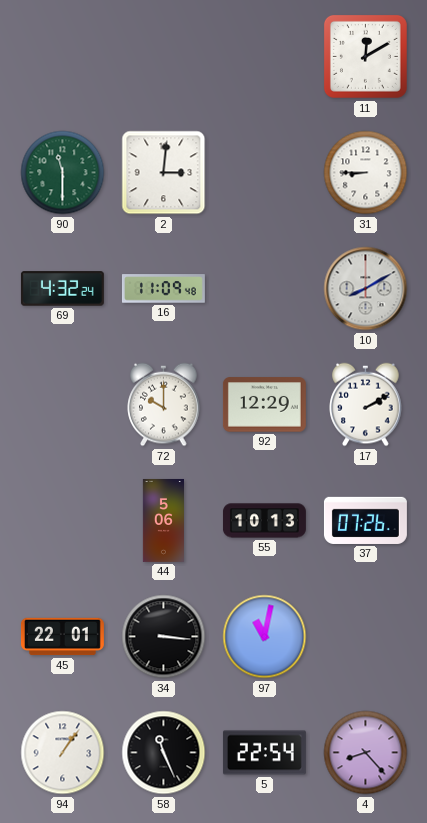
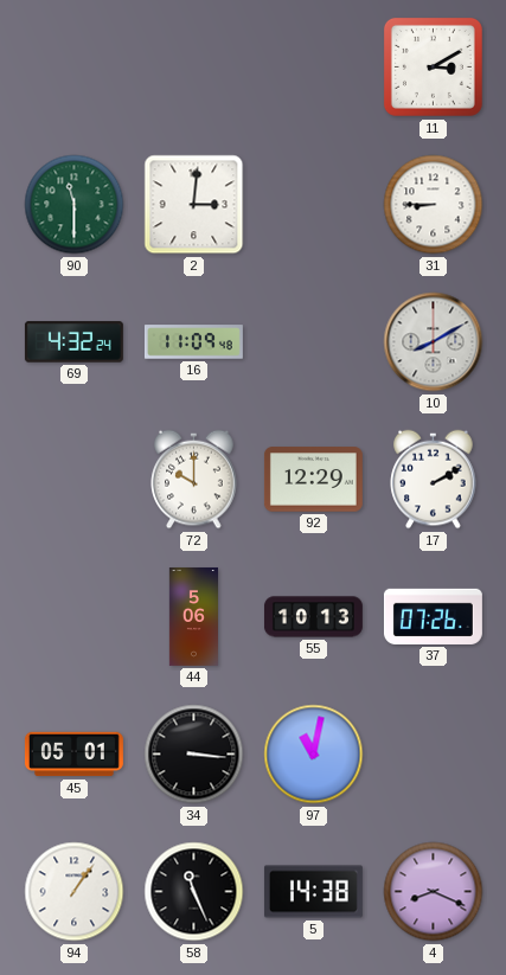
11: 12:10 -> 3:10 (433, 66)
45: 22:01 -> 05:01 (73, 755)
5: 22:54 -> 14:38 (313, 892)
4: 8:23 -> 8:19 (434, 892)
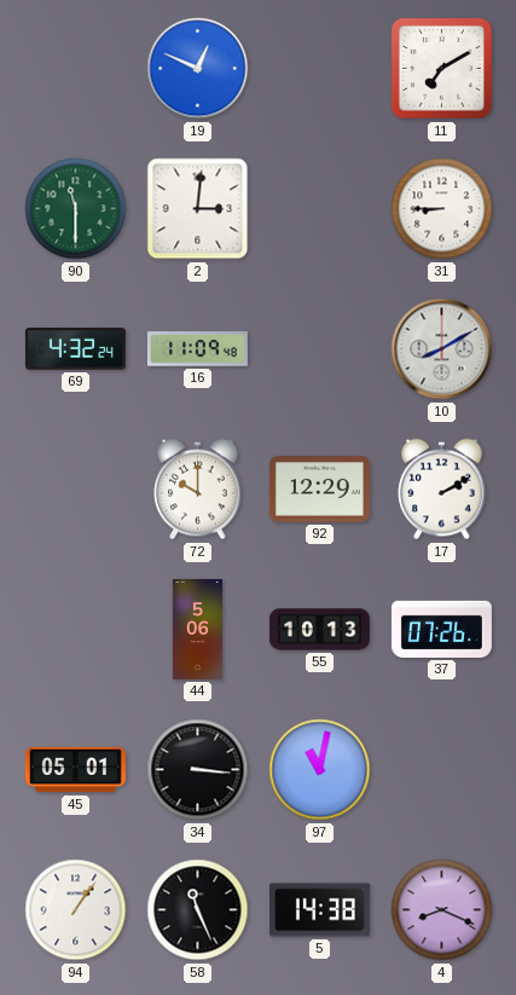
19: none -> 12:49 (198, 69)
11: 3:10 -> 7:10 (441, 68)
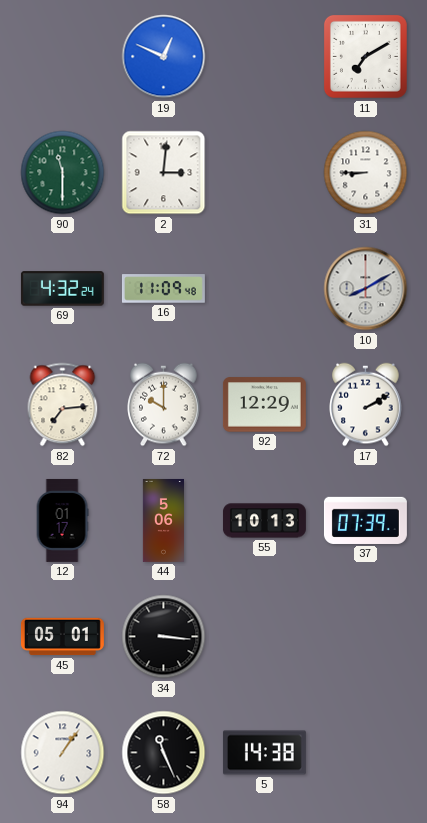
82: none -> 7:14 (63, 405)
12: none -> 01:17 (62, 520)
37: 07:26 -> 07:39 (365, 520)
97: 11:02 -> none (320, 770)
4: 8:19 -> none (442, 910)
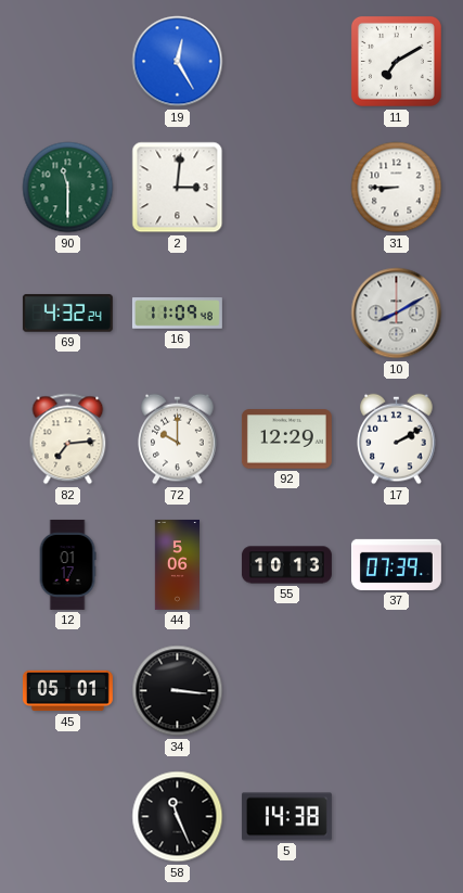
19: 12:49 -> 12:25 (178, 62)
94: 1:06 -> none (63, 753)
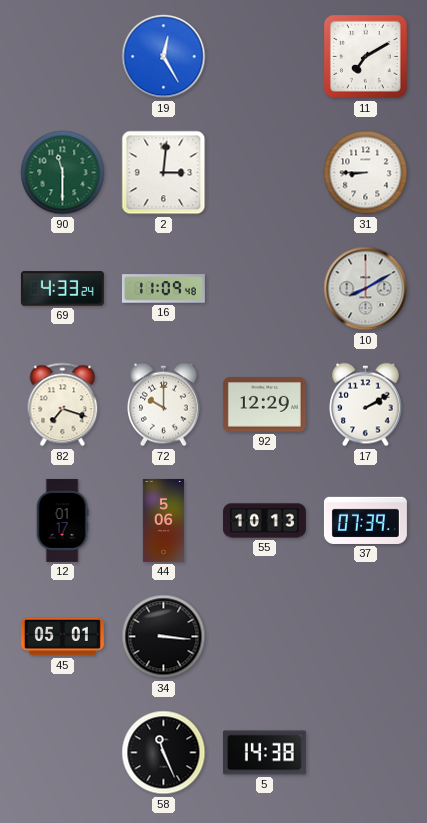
69: 4:32 -> 4:33 (62, 289)
82: 7:14 -> 7:18 (63, 405)
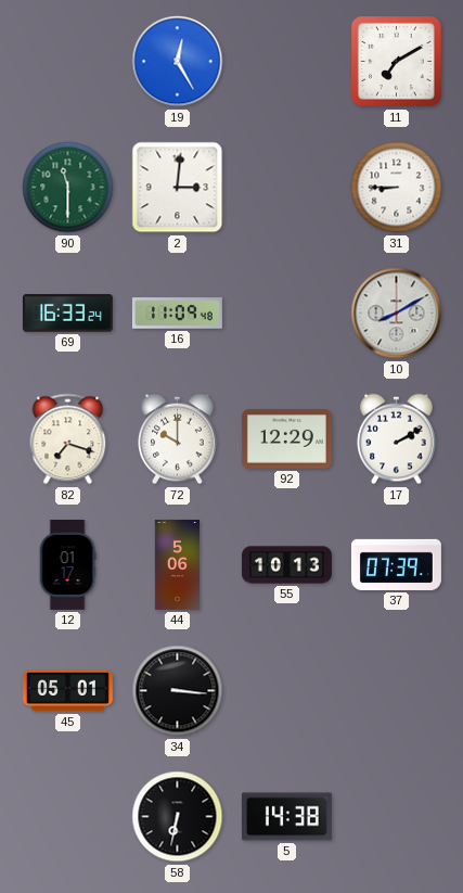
69: 4:33 -> 16:33 (67, 314)
58: 11:26 -> 6:32 (178, 817)
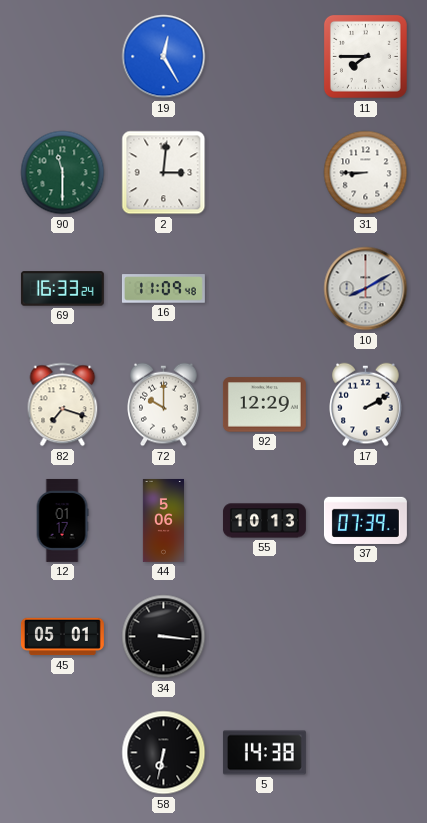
11: 7:10 -> 7:45 (365, 56)
